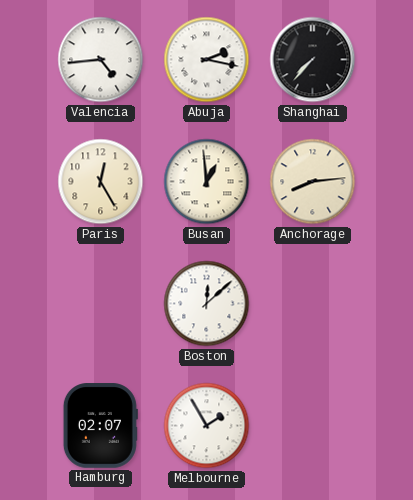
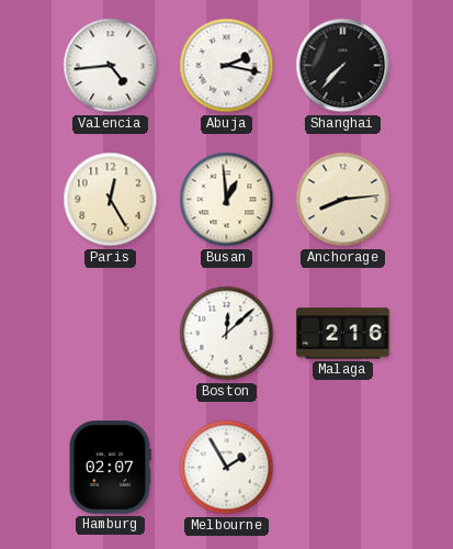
Malaga: none -> 2:16 (343, 334)
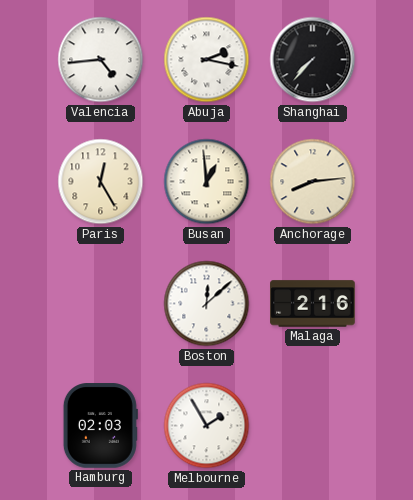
Hamburg: 02:07 -> 02:03 (100, 426)
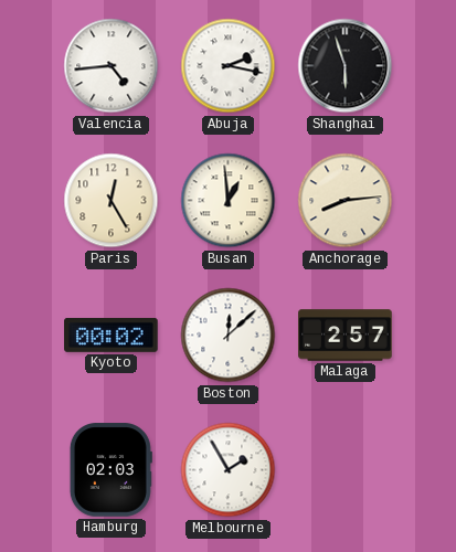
Shanghai: 7:37 -> 5:57 (346, 66)
Kyoto: none -> 00:02 (112, 335)
Malaga: 2:16 -> 2:57 (346, 336)
